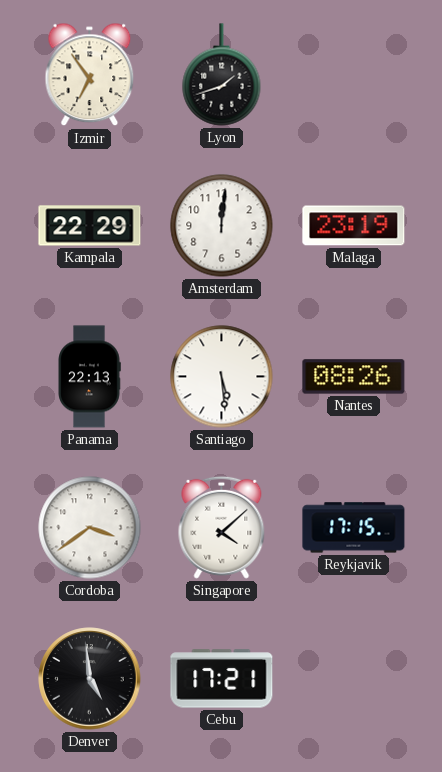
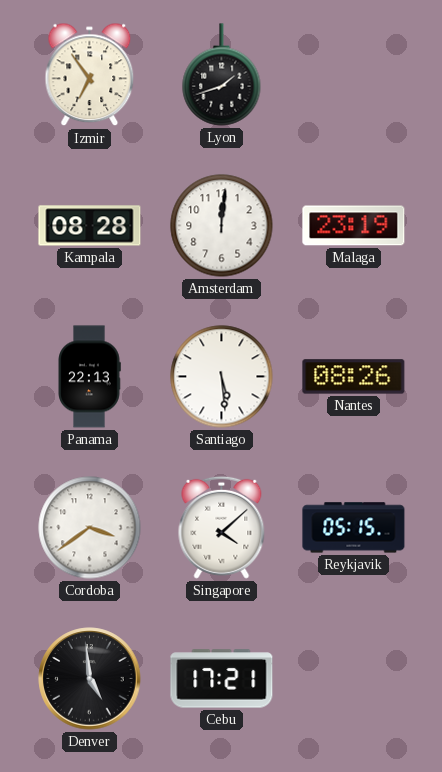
Kampala: 22:29 -> 08:28 (90, 226)
Reykjavik: 17:15 -> 05:15 (354, 528)
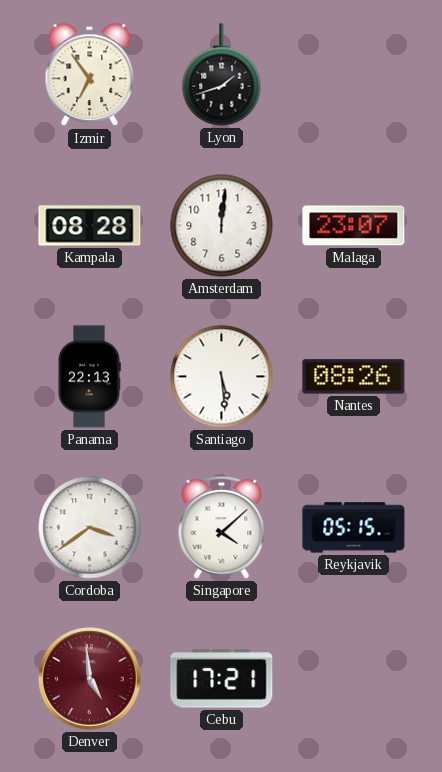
Malaga: 23:19 -> 23:07 (354, 226)
Denver dial: black -> burgundy (90, 679)
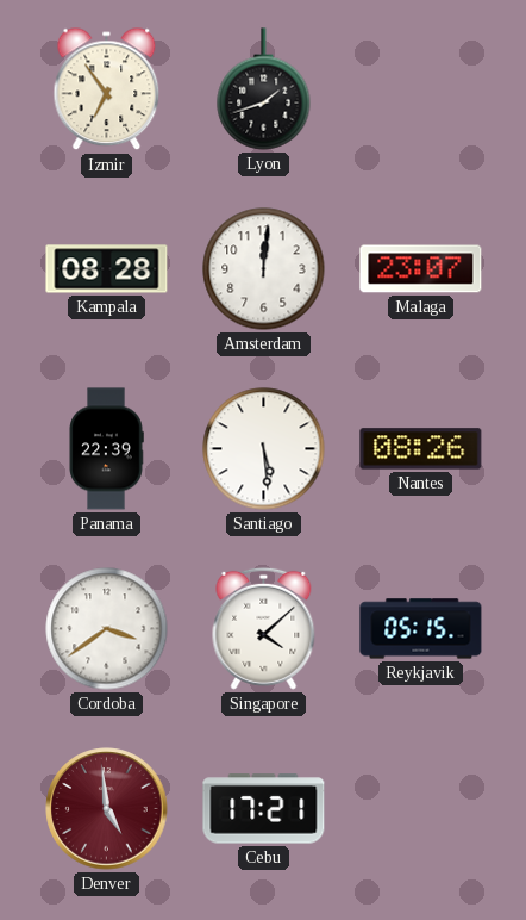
Panama: 22:13 -> 22:39 (106, 449)
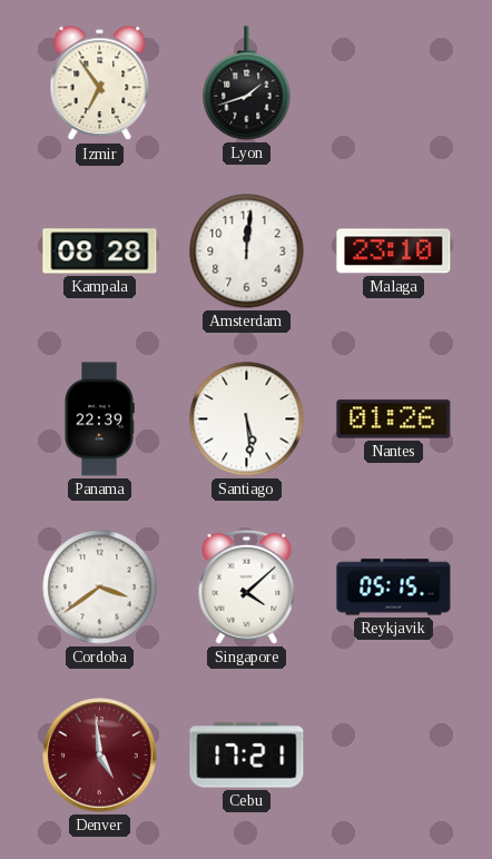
Malaga: 23:07 -> 23:10 (394, 251)
Nantes: 08:26 -> 01:26 (394, 419)
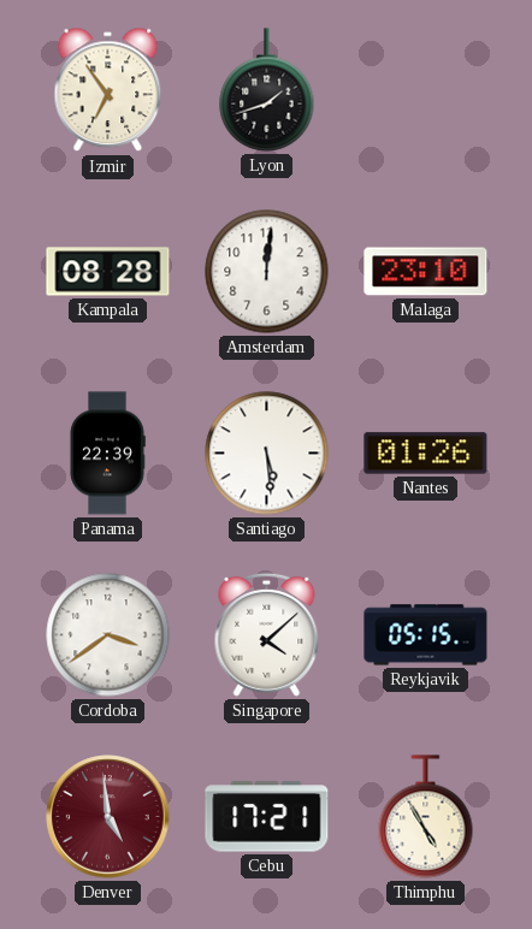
Thimphu: none -> 4:55 (426, 817)
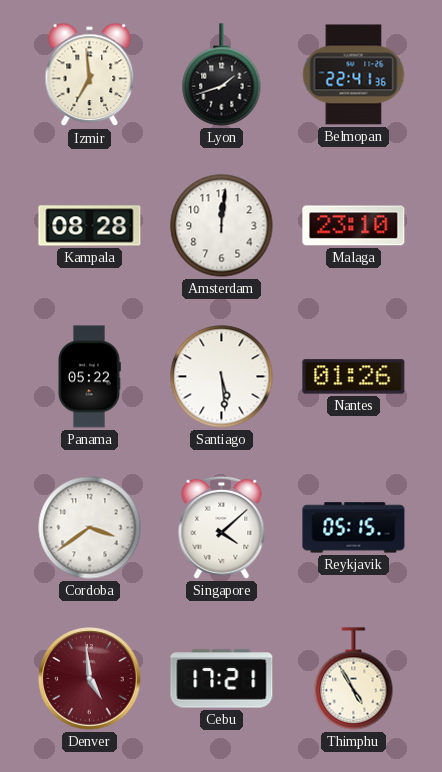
Izmir: 6:54 -> 6:59 (90, 75)
Belmopan: none -> 22:41 (354, 75)
Panama: 22:39 -> 05:22 (89, 377)
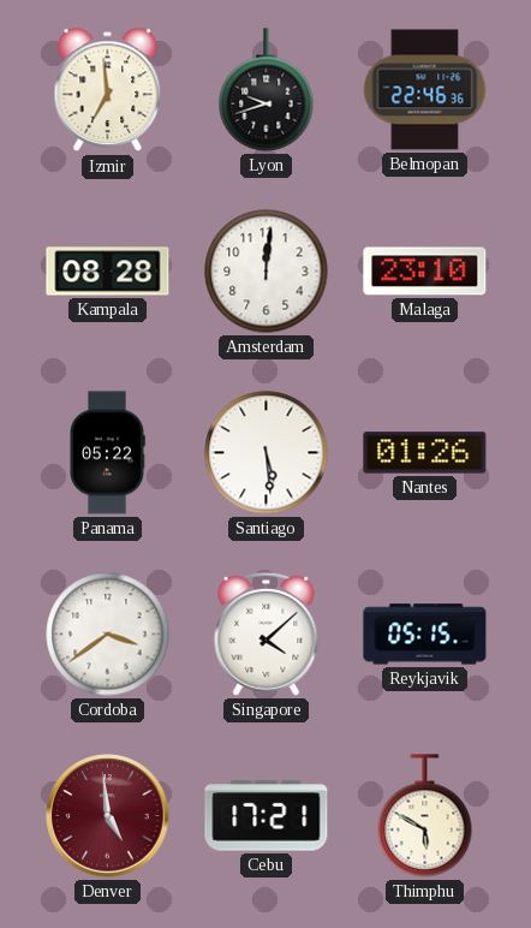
Lyon: 1:42 -> 9:42 (267, 90)
Belmopan: 22:41 -> 22:46 (425, 90)
Thimphu: 4:55 -> 5:50 (425, 816)
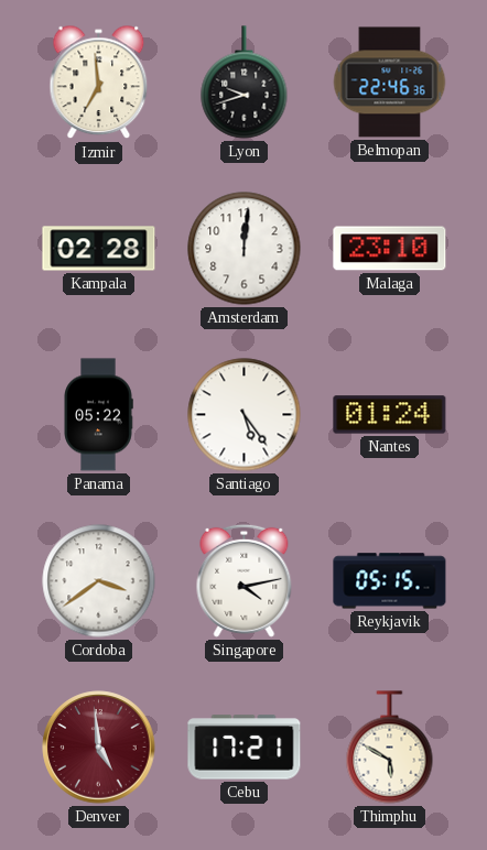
Kampala: 08:28 -> 02:28 (99, 249)
Santiago: 5:29 -> 5:24 (245, 415)
Nantes: 01:26 -> 01:24 (390, 415)
Singapore: 4:08 -> 4:13 (245, 580)
